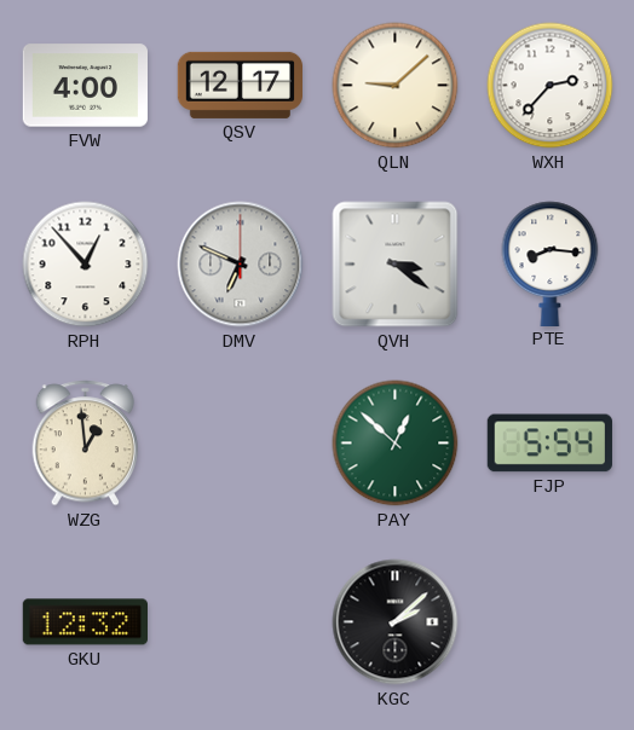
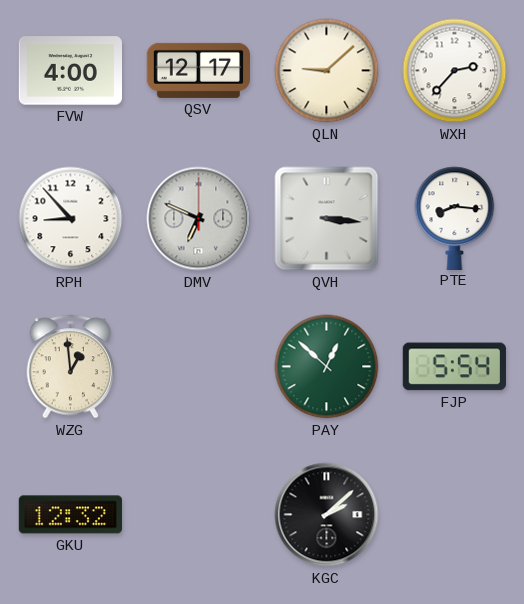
RPH: 12:53 -> 8:53 (71, 219)
QVH: 3:21 -> 3:16 (327, 219)
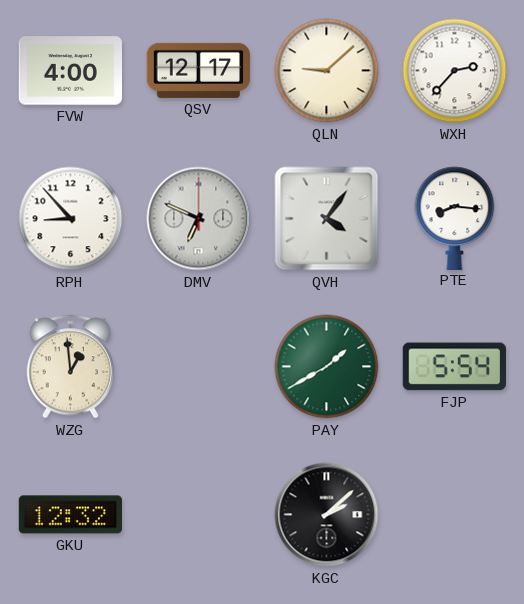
QVH: 3:16 -> 4:06 (327, 219)
PAY: 12:52 -> 1:40 (327, 367)
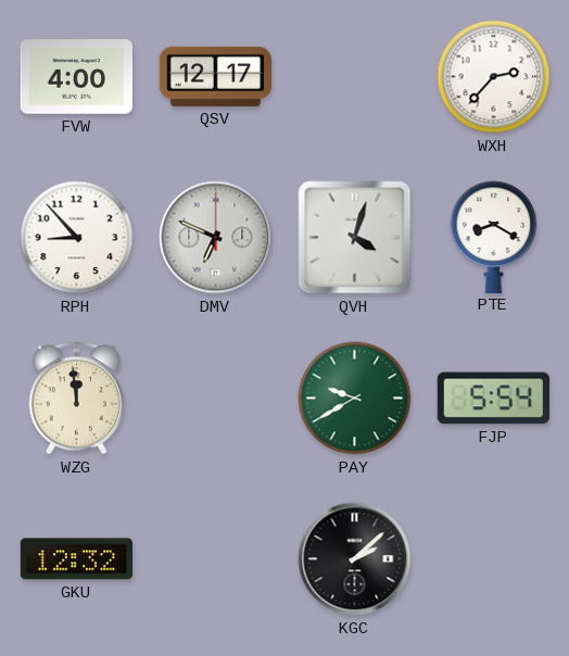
QLN: 9:08 -> none (327, 71)
QVH: 4:06 -> 4:03 (355, 238)
PTE: 8:16 -> 8:20 (494, 237)
WZG: 12:59 -> 11:59 (77, 399)
PAY: 1:40 -> 9:40 (355, 399)
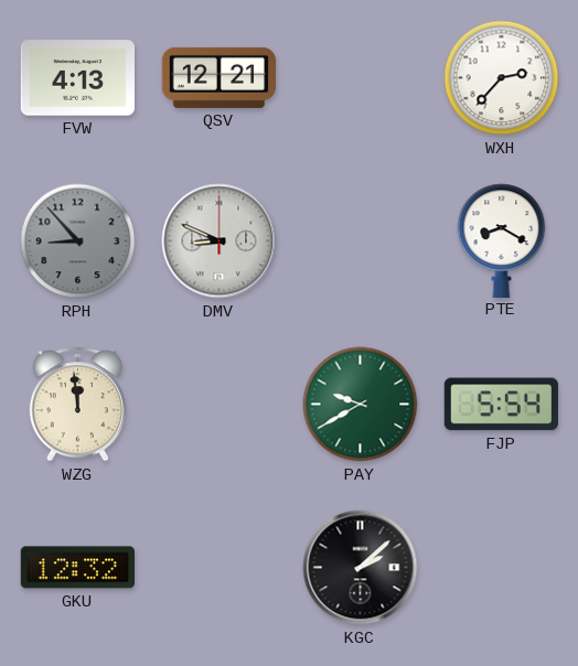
FVW: 4:00 -> 4:13 (77, 78)
QSV: 12:17 -> 12:21 (218, 77)
RPH dial: white -> grey (78, 241)
DMV: 6:49 -> 8:49 (220, 241)
QVH: 4:03 -> none (355, 238)
